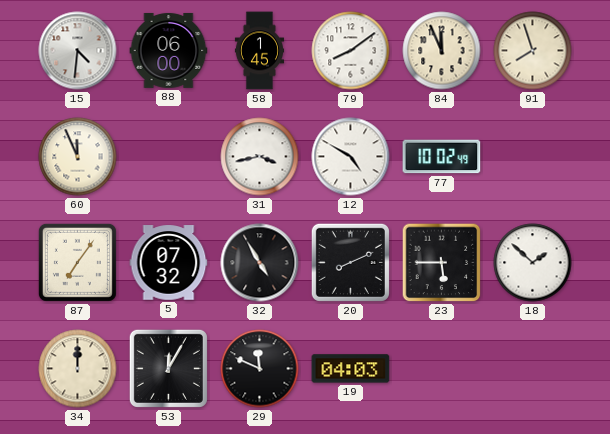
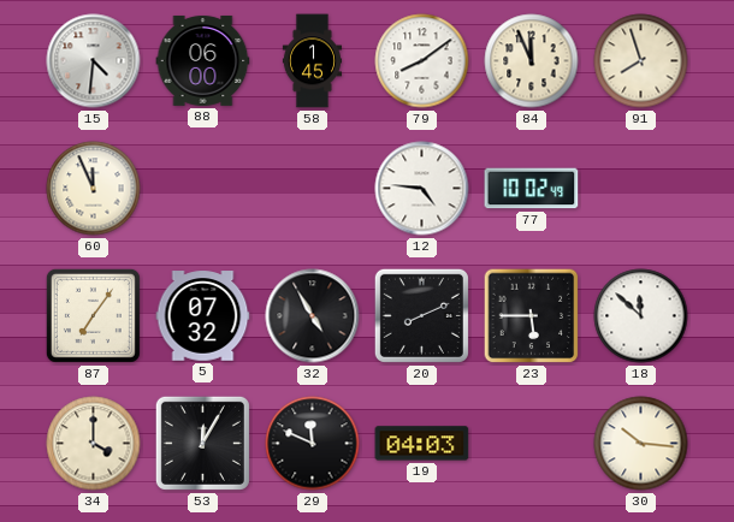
31: 3:43 -> none (260, 157)
12: 4:50 -> 4:46 (422, 189)
18: 1:52 -> 11:52 (641, 316)
34: 12:00 -> 4:00 (94, 444)
30: none -> 10:16 (641, 444)
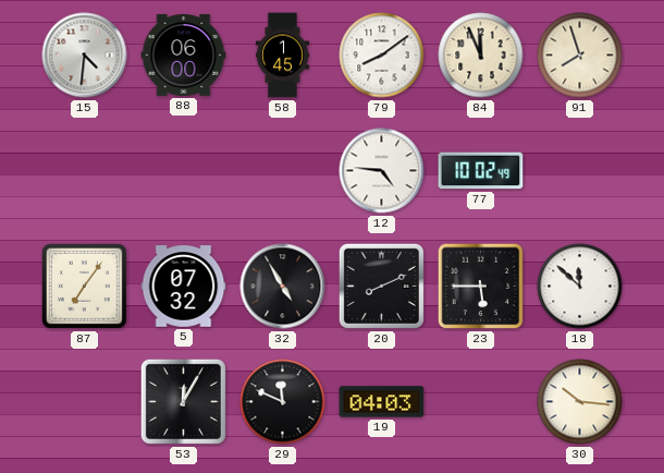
60: 11:56 -> none (94, 189)
34: 4:00 -> none (94, 444)
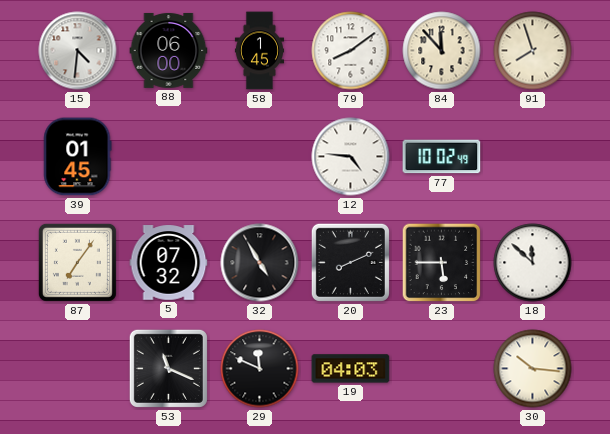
84: 11:56 -> 11:53 (442, 51)
39: none -> 01:45 (78, 157)
53: 12:05 -> 11:19 (168, 368)
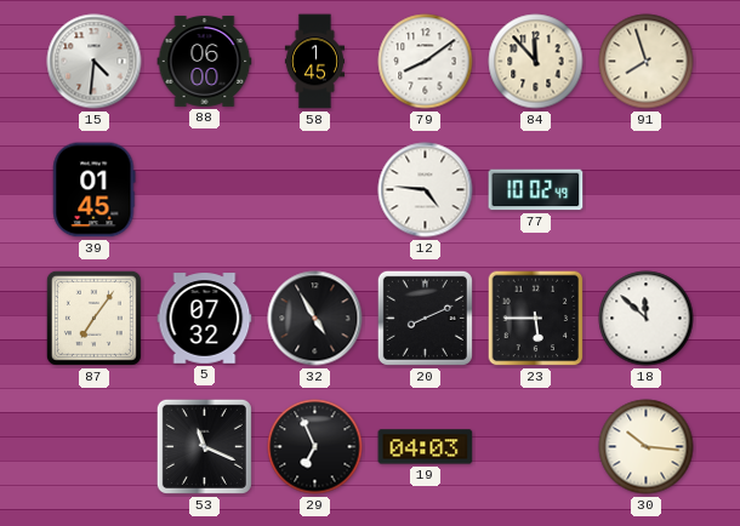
29: 11:49 -> 6:56 (315, 447)
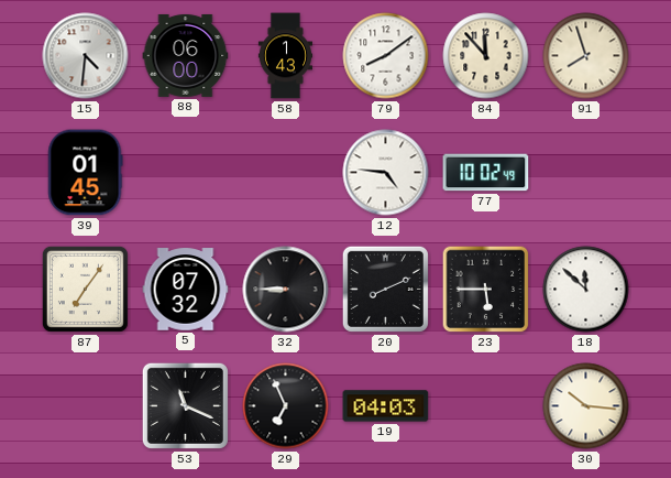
58: 1:45 -> 1:43 (285, 56)
32: 4:55 -> 8:45 (286, 290)
